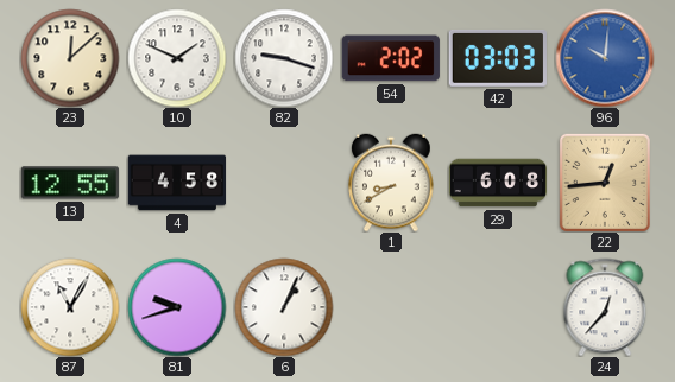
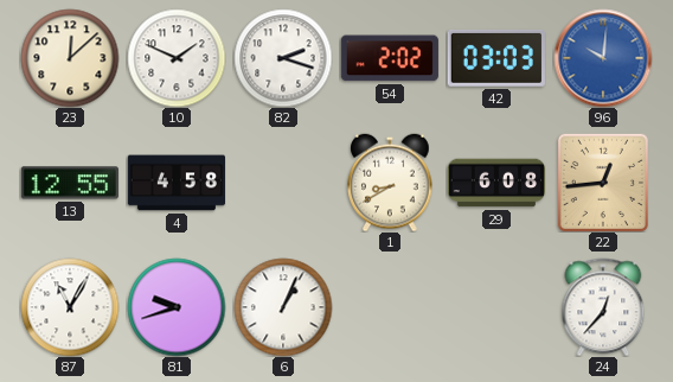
82: 9:18 -> 2:18 (283, 58)
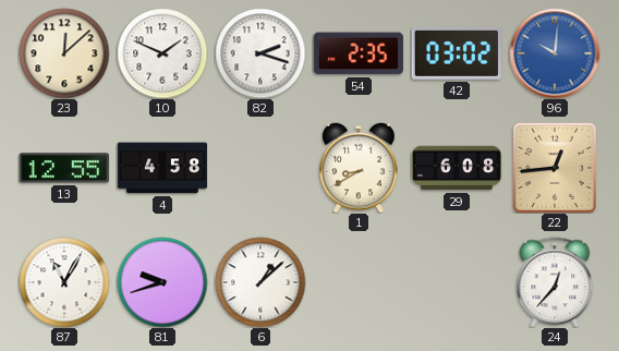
54: 2:02 -> 2:35 (359, 53)
42: 03:03 -> 03:02 (457, 53)
6: 1:04 -> 1:08 (260, 282)
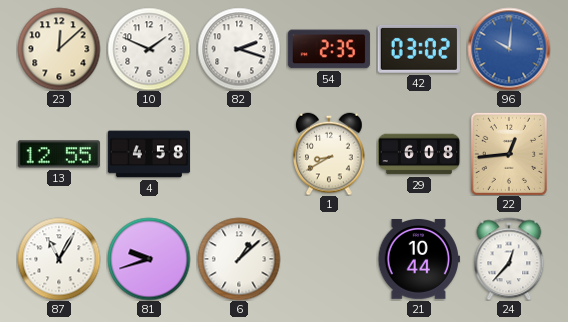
21: none -> 10:44 (419, 260)
